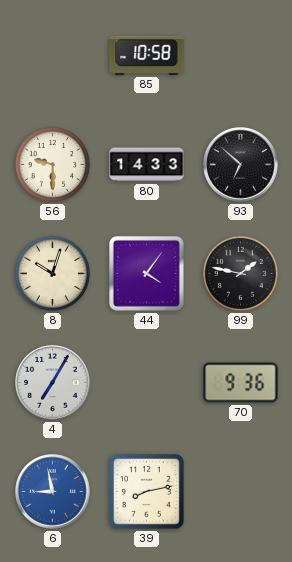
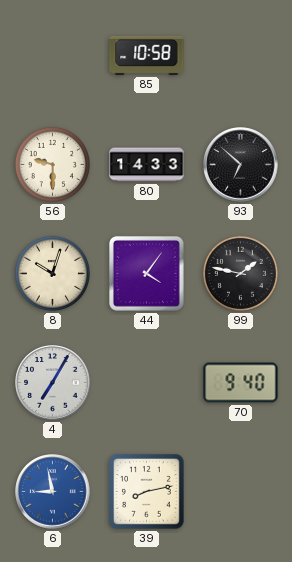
70: 9:36 -> 9:40 (241, 383)
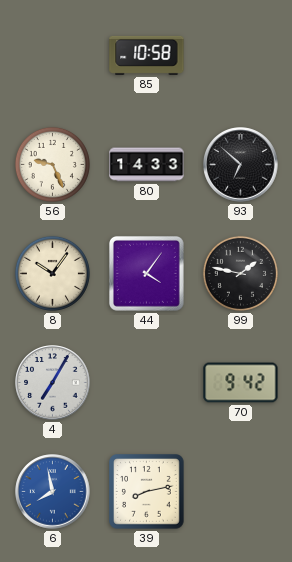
56: 9:30 -> 9:26 (52, 164)
8: 10:03 -> 10:06 (52, 273)
70: 9:40 -> 9:42 (241, 383)
6: 8:58 -> 7:58 (53, 492)
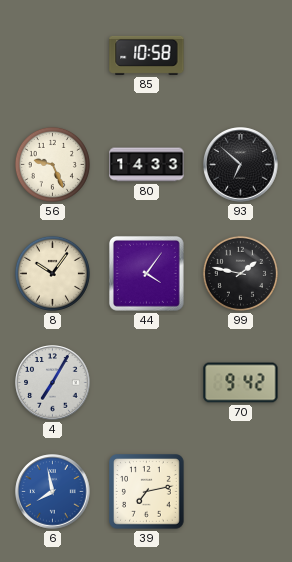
39: 8:13 -> 7:13 (147, 492)
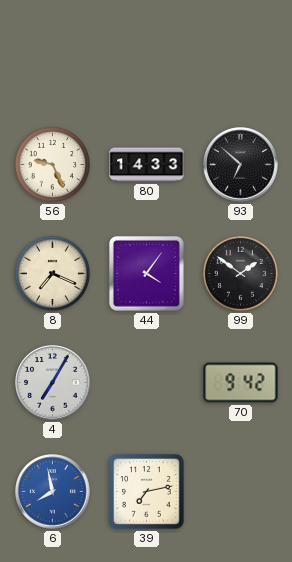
85: 10:58 -> none (147, 55)
8: 10:06 -> 7:19 (52, 273)
99: 1:47 -> 1:51 (240, 273)
